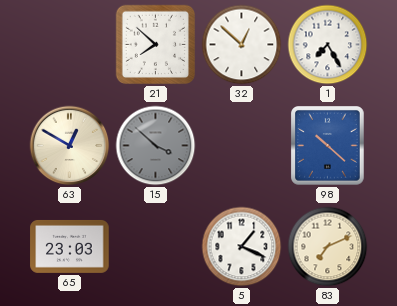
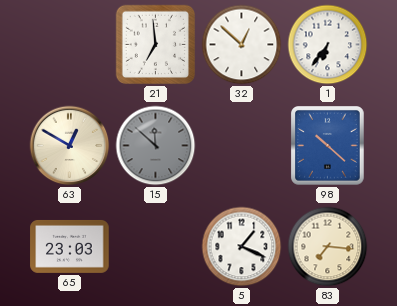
21: 7:52 -> 6:59 (156, 45)
1: 7:25 -> 6:36 (328, 45)
15: 3:52 -> 11:52 (156, 146)
83: 7:11 -> 7:16 (328, 247)
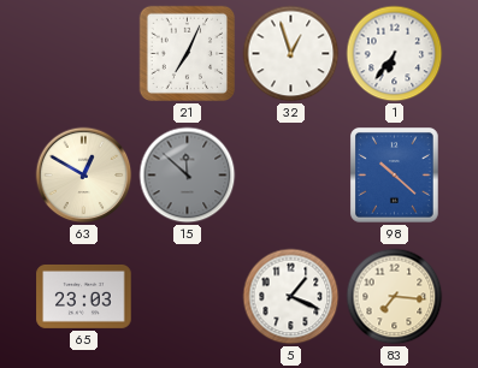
21: 6:59 -> 7:04 (188, 54)
32: 12:52 -> 12:57 (291, 54)
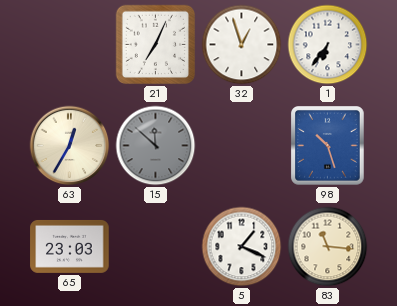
63: 12:50 -> 12:35 (70, 146)
98: 10:22 -> 10:27 (328, 146)
83: 7:16 -> 11:16 (328, 247)
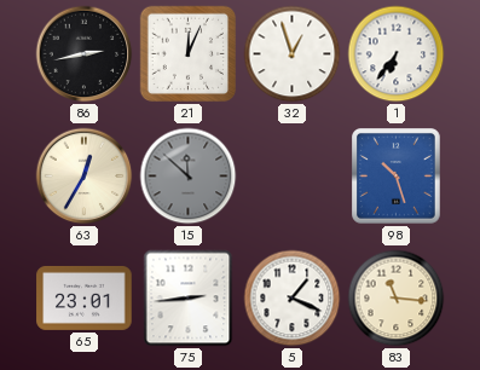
86: none -> 2:43 (85, 54)
21: 7:04 -> 12:04 (189, 54)
65: 23:03 -> 23:01 (85, 297)
75: none -> 2:44 (189, 299)
